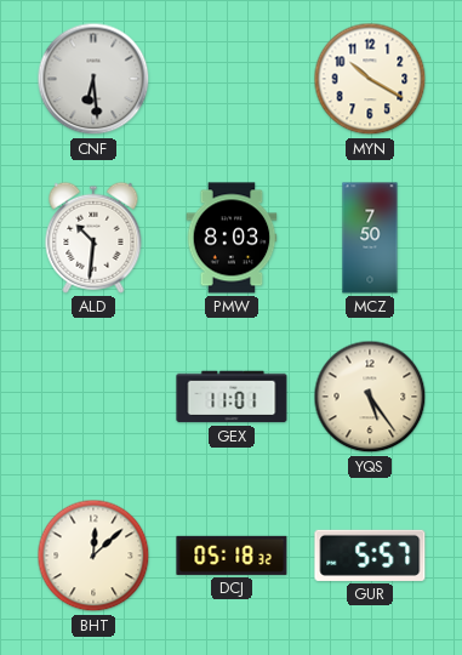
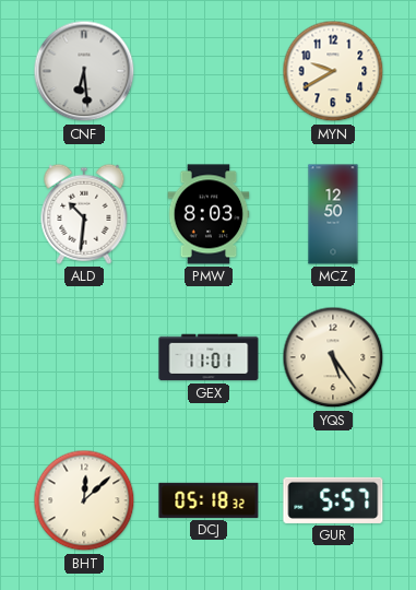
MYN: 10:20 -> 9:40 (333, 71)
MCZ: 7:50 -> 12:50 (333, 214)
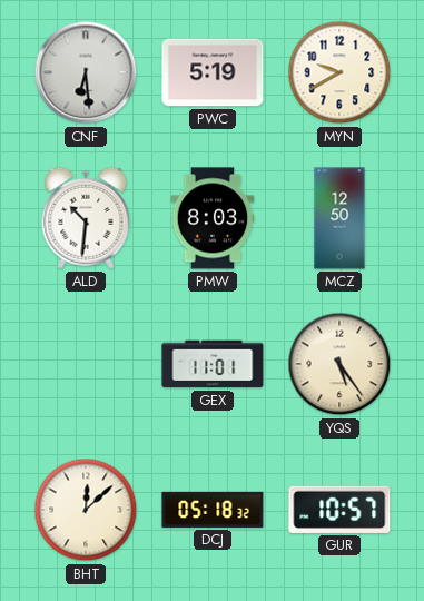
PWC: none -> 5:19 (213, 72)
GUR: 5:57 -> 10:57 (339, 510)
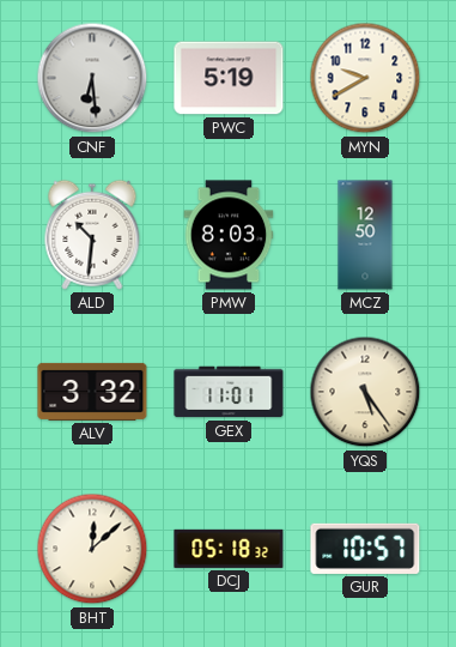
ALV: none -> 3:32 (92, 392)
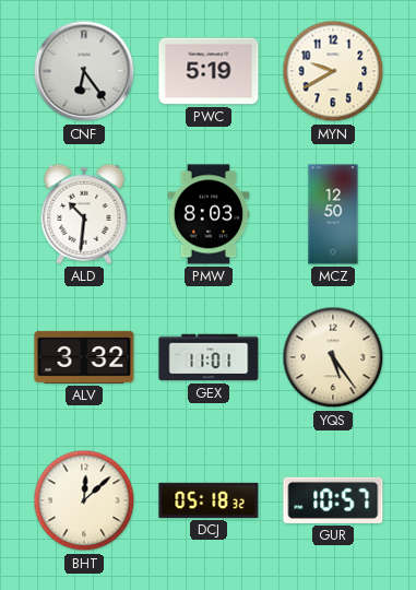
CNF: 6:29 -> 6:24 (84, 71)
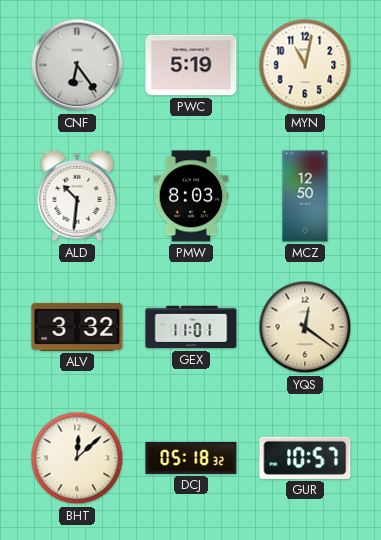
MYN: 9:40 -> 11:02 (305, 65)
YQS: 5:24 -> 12:21 (305, 327)
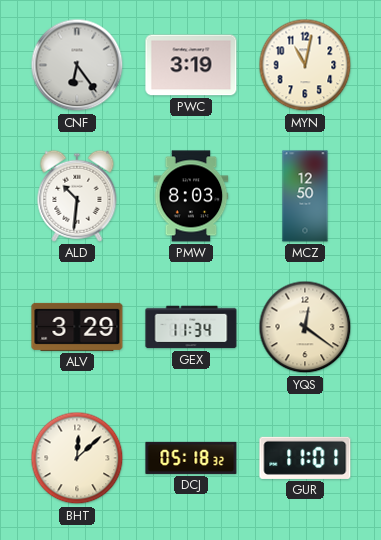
PWC: 5:19 -> 3:19 (191, 65)
ALV: 3:32 -> 3:29 (77, 327)
GEX: 11:01 -> 11:34 (191, 327)
GUR: 10:57 -> 11:01 (305, 458)
